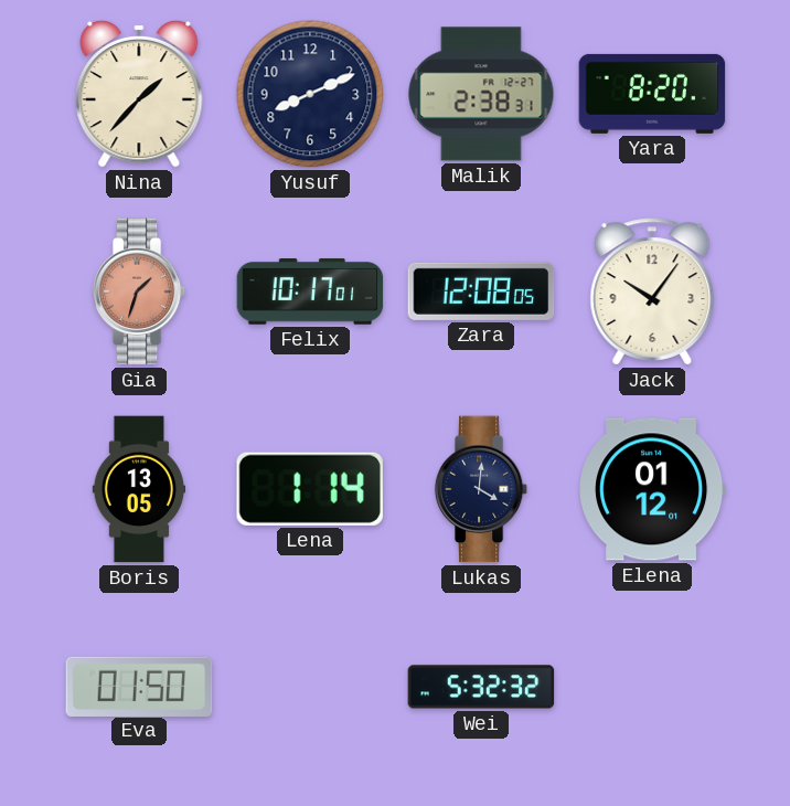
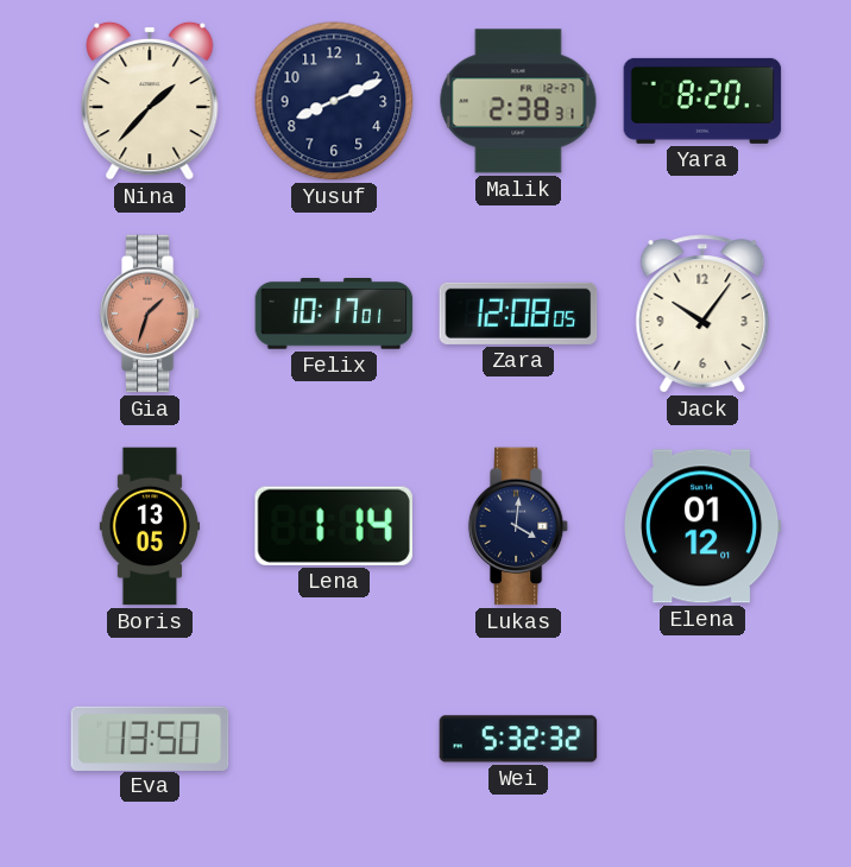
Eva: 01:50 -> 13:50 (150, 738)
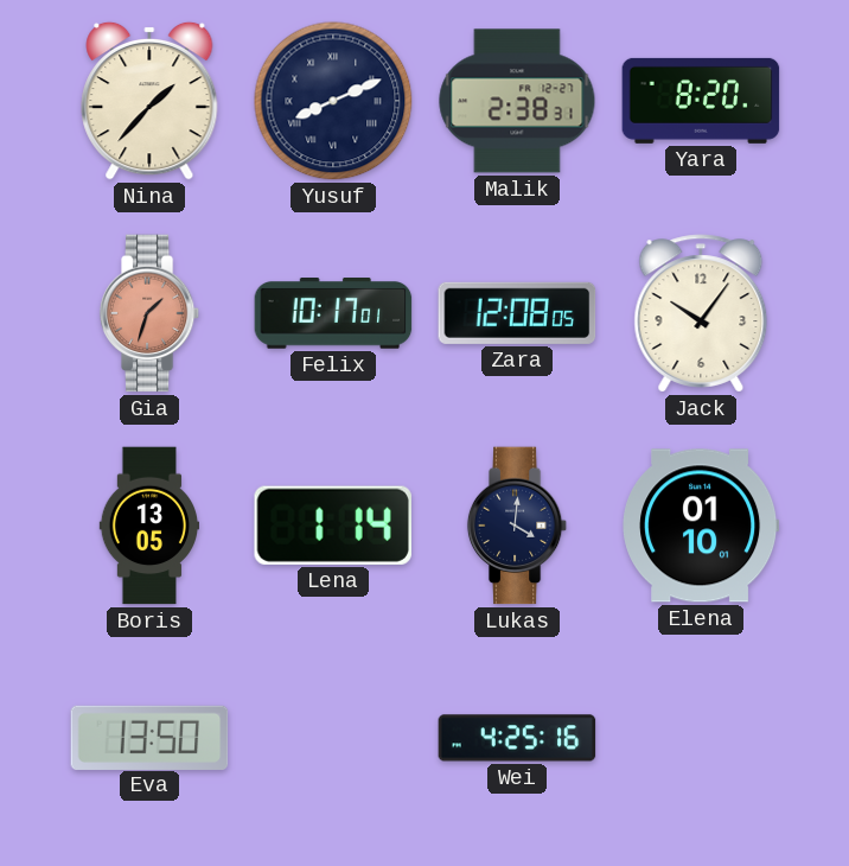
Yusuf numerals: Arabic -> Roman (333, 101)
Elena: 01:12 -> 01:10 (701, 526)
Wei: 5:32 -> 4:25 (517, 738)
